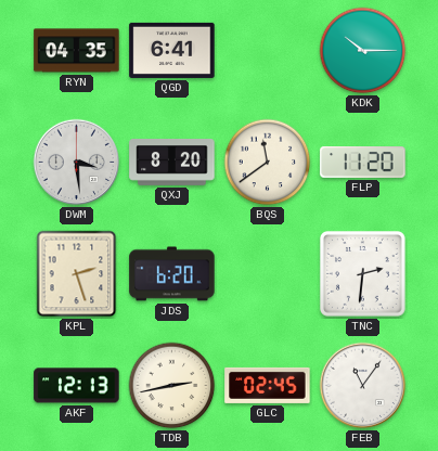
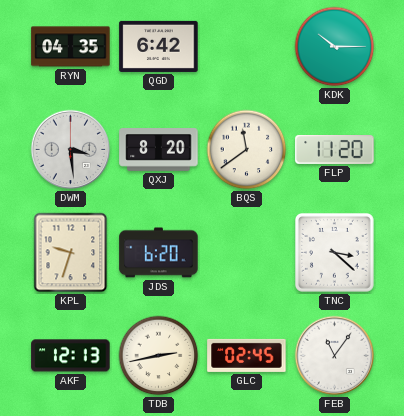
QGD: 6:41 -> 6:42 (159, 46)
KPL: 2:27 -> 9:33 (71, 253)
TNC: 2:31 -> 3:22 (335, 253)
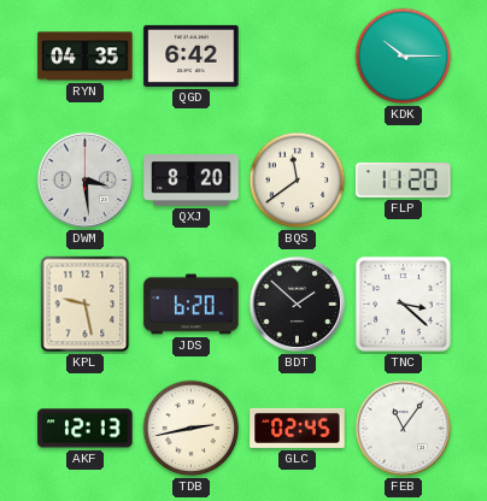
KPL: 9:33 -> 9:28 (86, 305)
BDT: none -> 1:52 (298, 305)
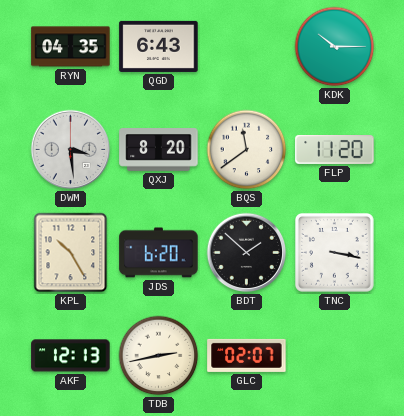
QGD: 6:42 -> 6:43 (159, 46)
KPL: 9:28 -> 10:25 (71, 253)
TNC: 3:22 -> 3:17 (335, 253)
GLC: 02:45 -> 02:07 (247, 355)
FEB: 11:06 -> none (404, 429)
